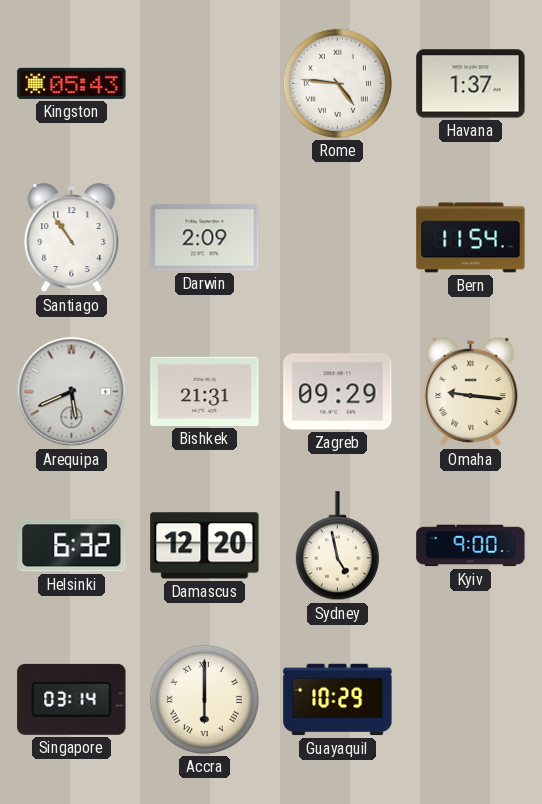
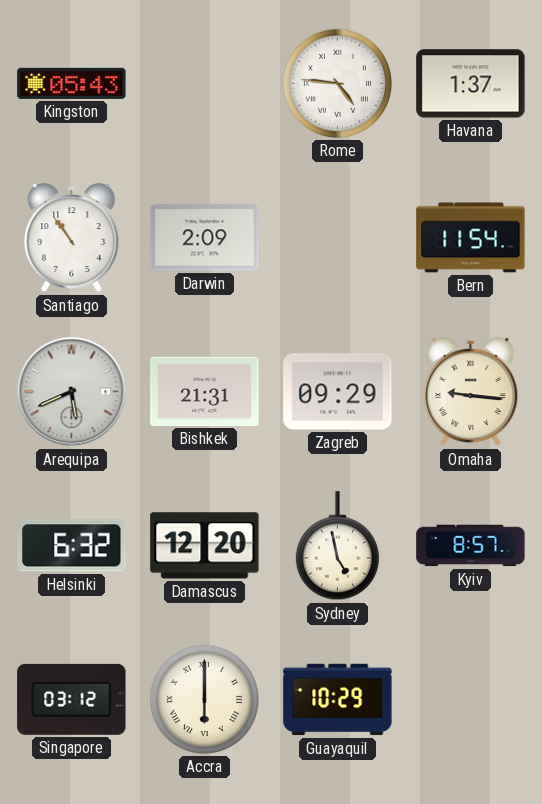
Kyiv: 9:00 -> 8:57 (471, 546)
Singapore: 03:14 -> 03:12 (72, 699)
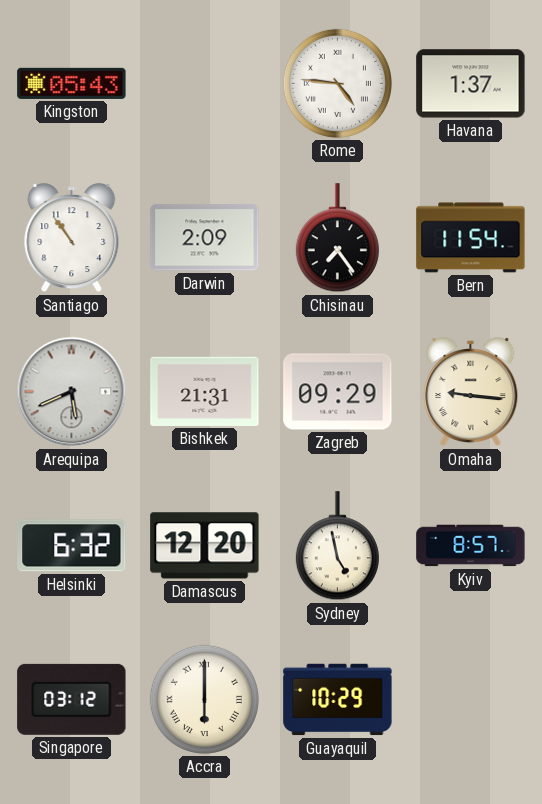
Chisinau: none -> 7:24 (337, 238)
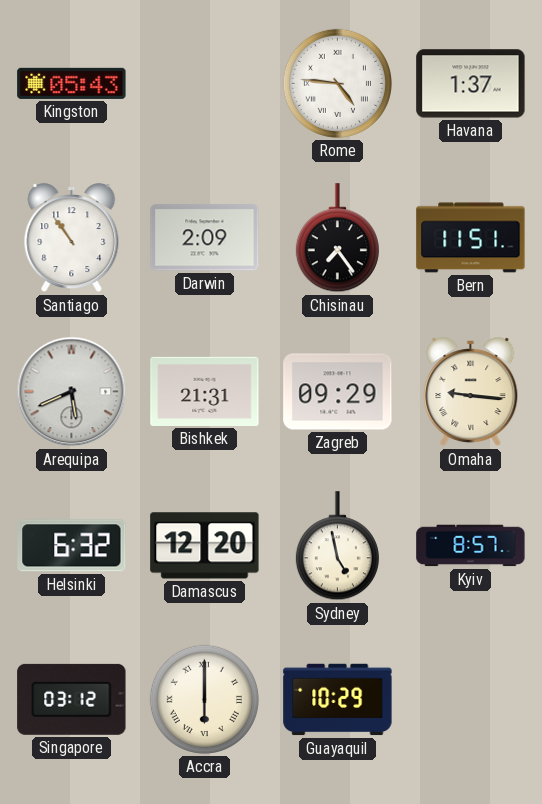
Bern: 11:54 -> 11:51 (471, 238)
